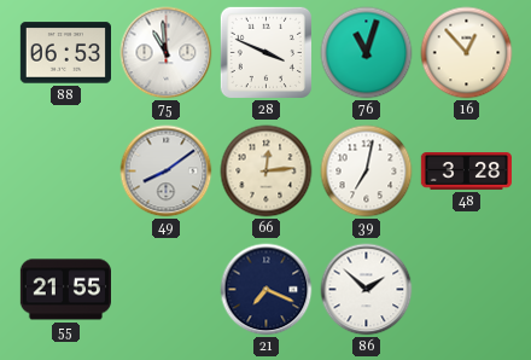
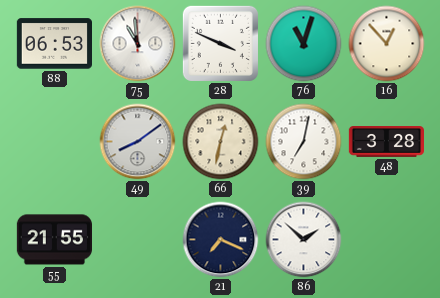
66: 12:14 -> 12:32 (221, 142)
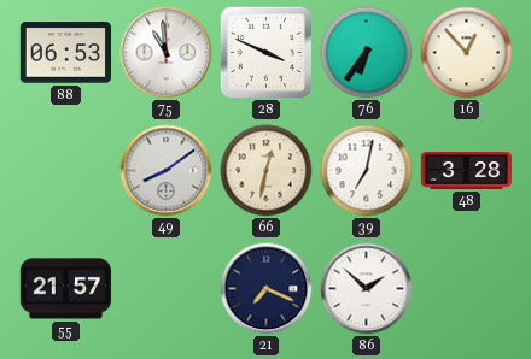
76: 11:03 -> 6:36 (367, 53)
55: 21:55 -> 21:57 (65, 289)
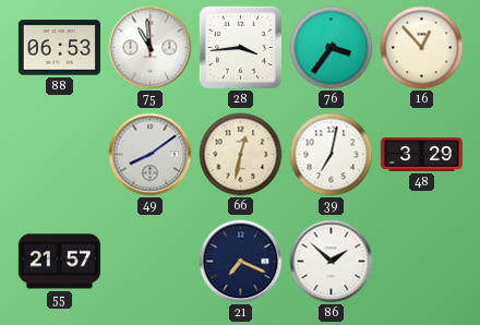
28: 3:49 -> 3:44 (240, 47)
76: 6:36 -> 3:36 (332, 48)
48: 3:28 -> 3:29 (421, 155)
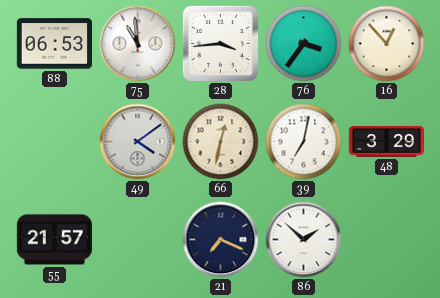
49: 8:09 -> 4:09 (138, 142)
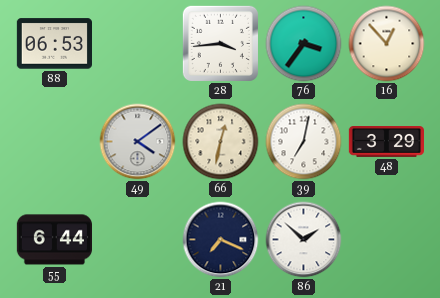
75: 10:59 -> none (138, 44)
55: 21:57 -> 6:44 (54, 240)
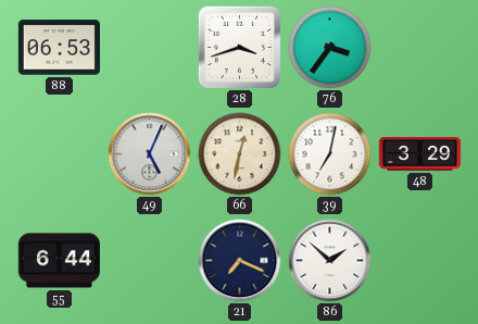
28: 3:44 -> 3:42 (239, 47)
16: 12:53 -> none (387, 44)
49: 4:09 -> 5:04 (150, 154)
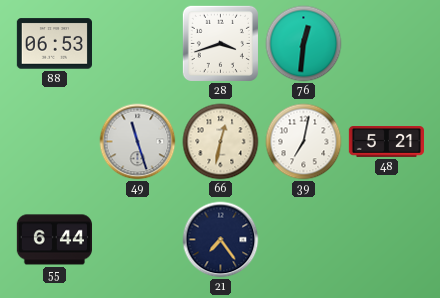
76: 3:36 -> 12:31 (304, 44)
49: 5:04 -> 11:27 (138, 142)
48: 3:29 -> 5:21 (386, 142)
21: 7:19 -> 7:24 (221, 240)
86: 1:52 -> none (330, 261)
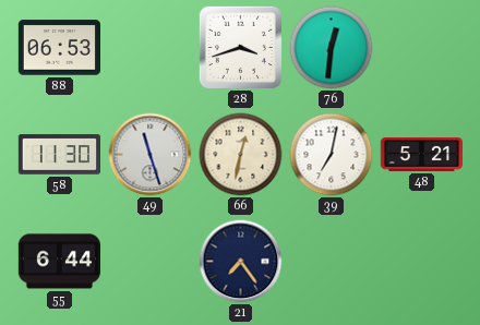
58: none -> 11:30 (59, 155)
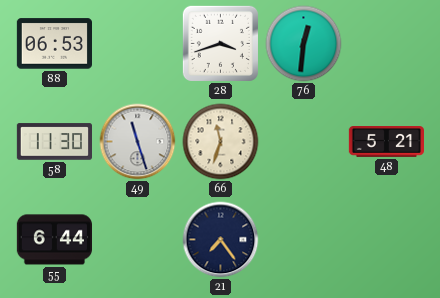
66: 12:32 -> 11:33 (221, 142)
39: 7:02 -> none (332, 155)
